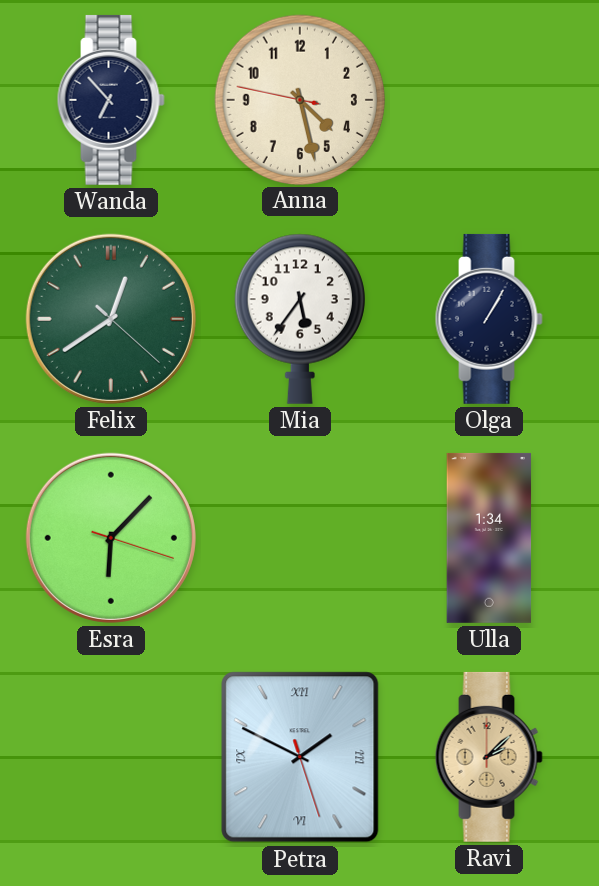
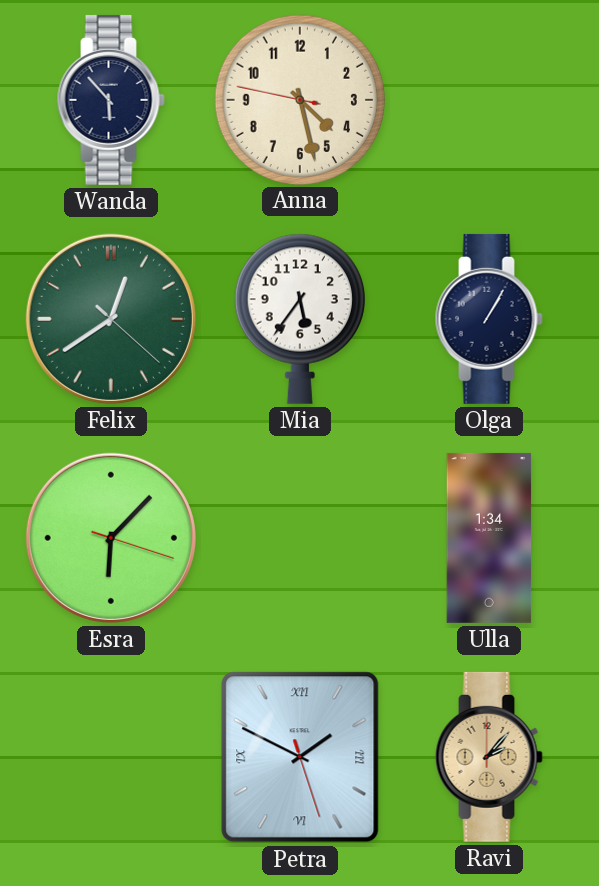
Wanda: 6:53 -> 5:53 (111, 100)
Ravi: 2:08 -> 2:07 (489, 757)
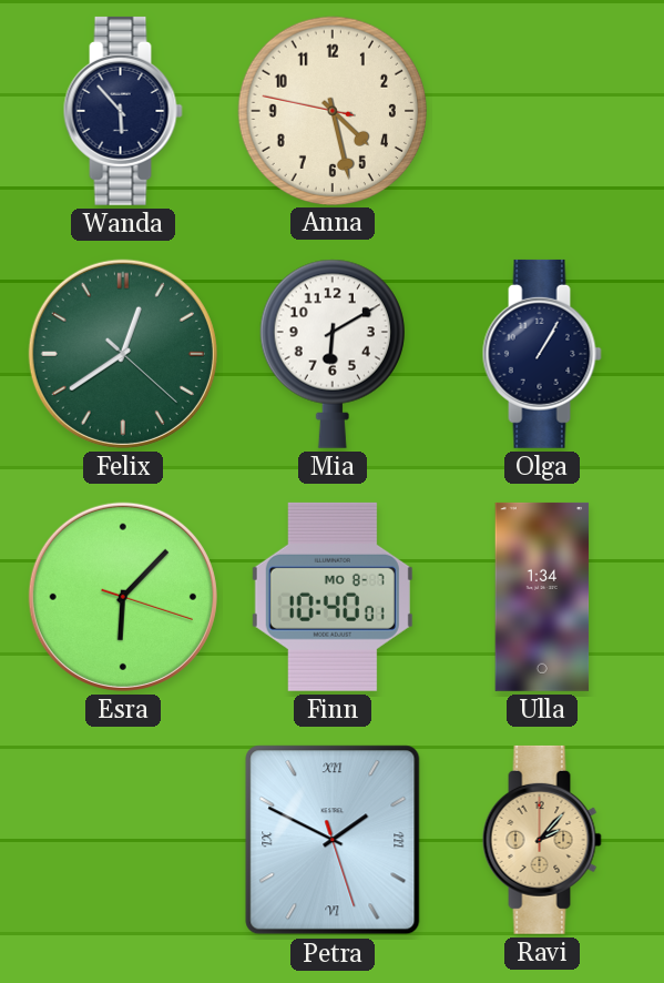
Mia: 5:36 -> 6:10 (333, 354)
Finn: none -> 10:40 (333, 597)
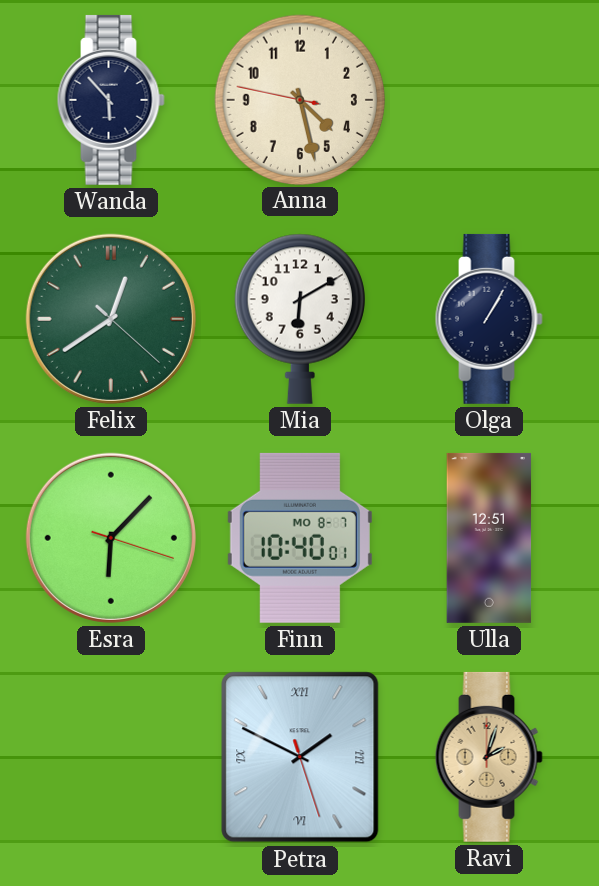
Ulla: 1:34 -> 12:51 (489, 538)
Ravi: 2:07 -> 2:03 (489, 757)
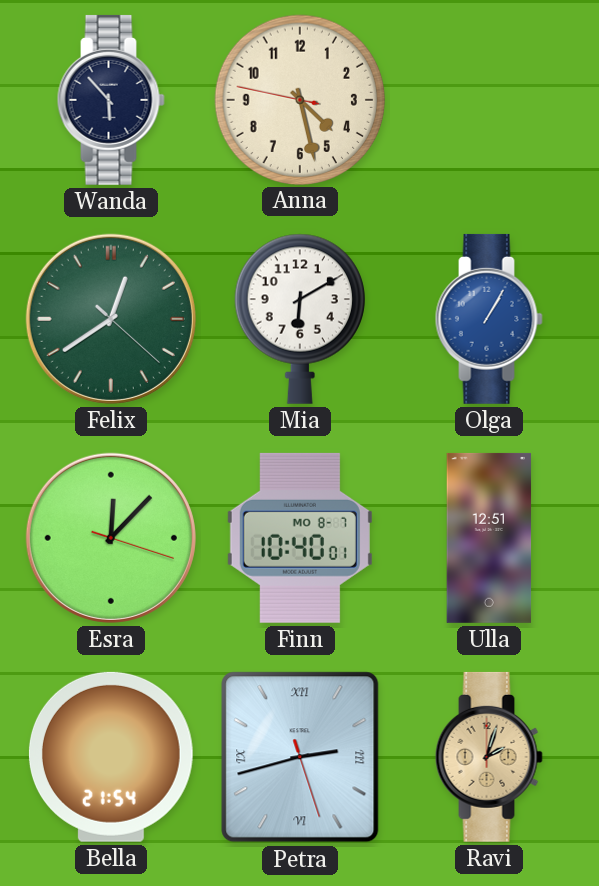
Olga dial: navy -> blue (489, 319)
Esra: 6:07 -> 12:07 (111, 538)
Bella: none -> 21:54 (111, 757)
Petra: 1:49 -> 2:42 (300, 757)
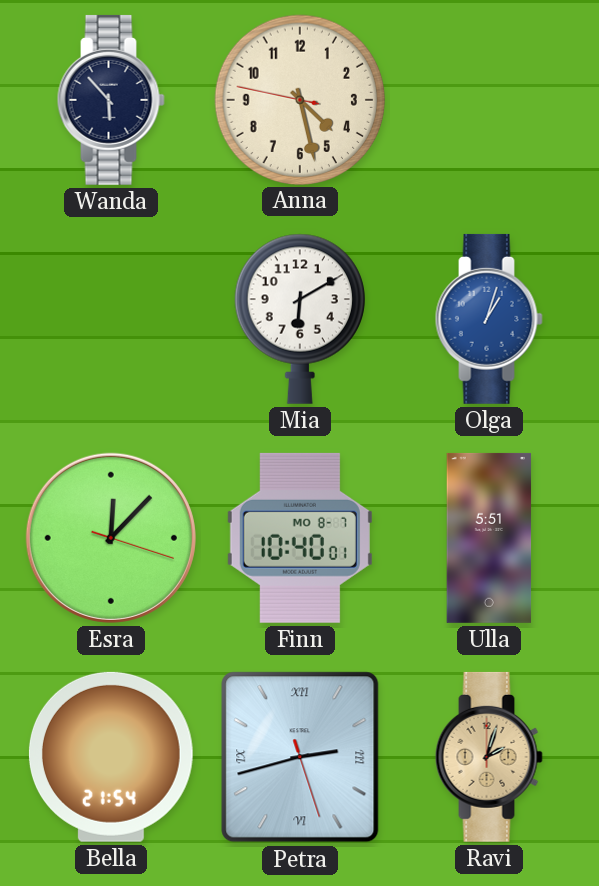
Felix: 12:39 -> none (111, 319)
Olga: 1:05 -> 1:03 (489, 319)
Ulla: 12:51 -> 5:51 (489, 538)
